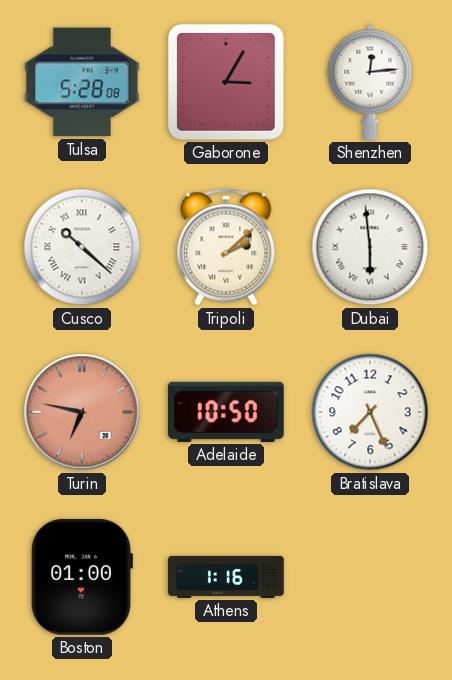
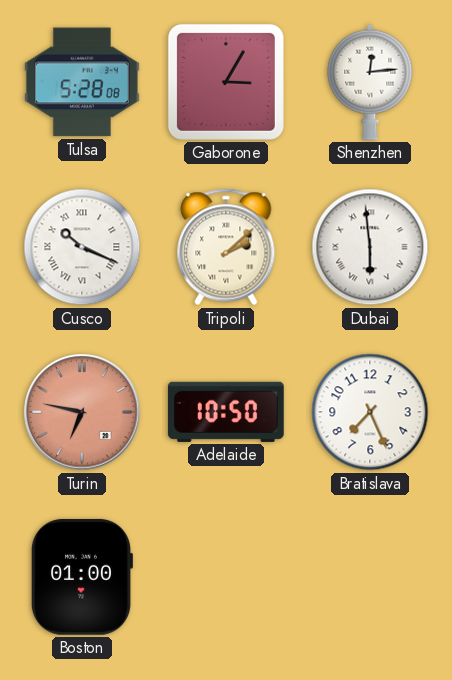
Cusco: 10:22 -> 10:19 (82, 247)
Athens: 1:16 -> none (226, 577)
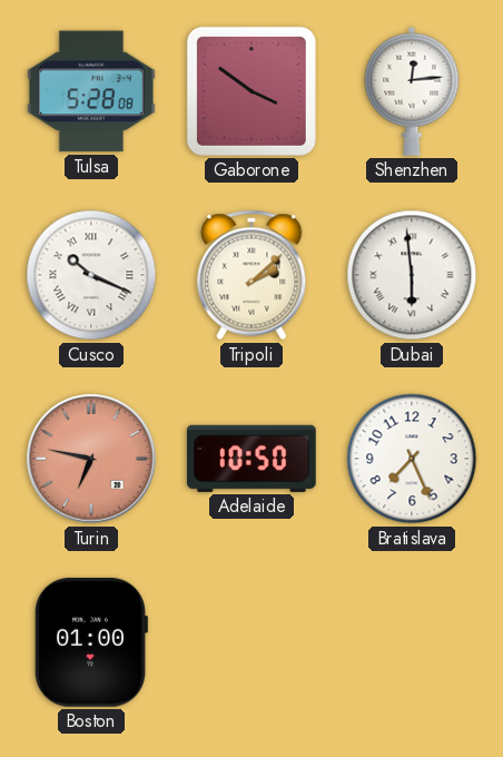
Gaborone: 3:05 -> 3:51 (251, 91)
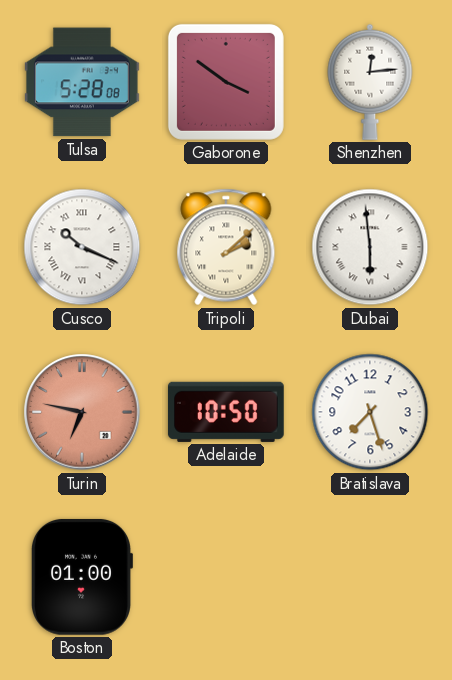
Bratislava: 7:26 -> 7:27 (370, 412)
